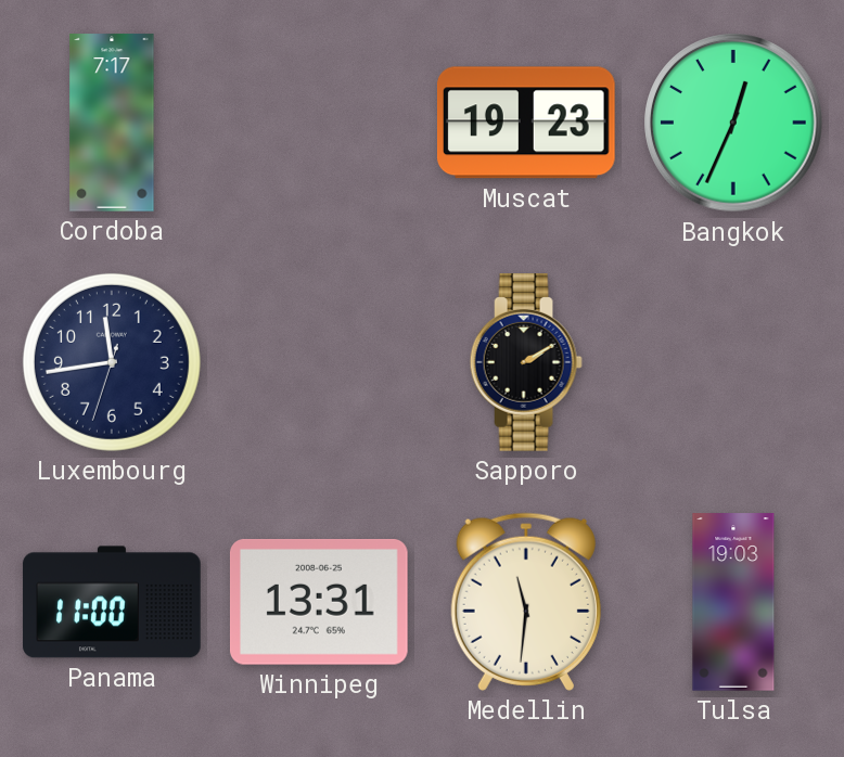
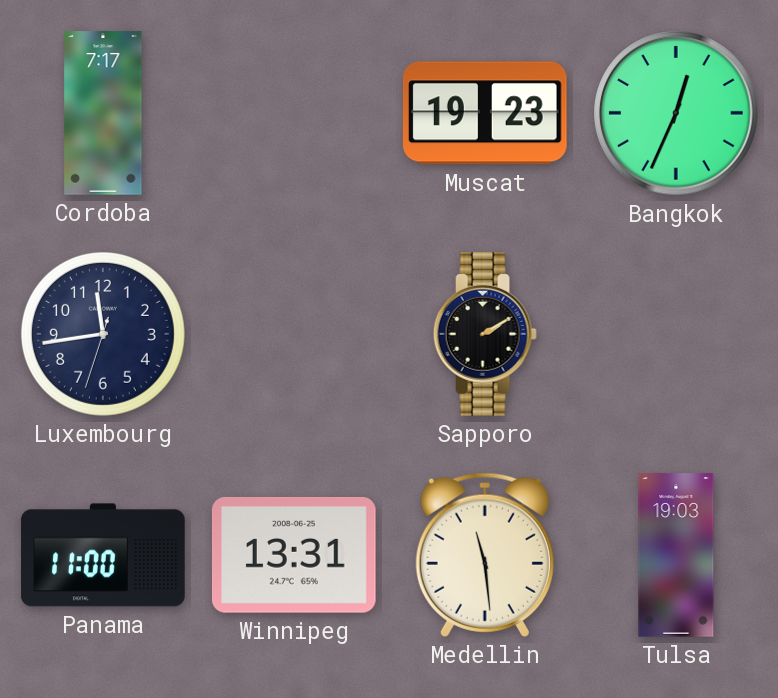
Medellin: 11:31 -> 11:29 (485, 555)
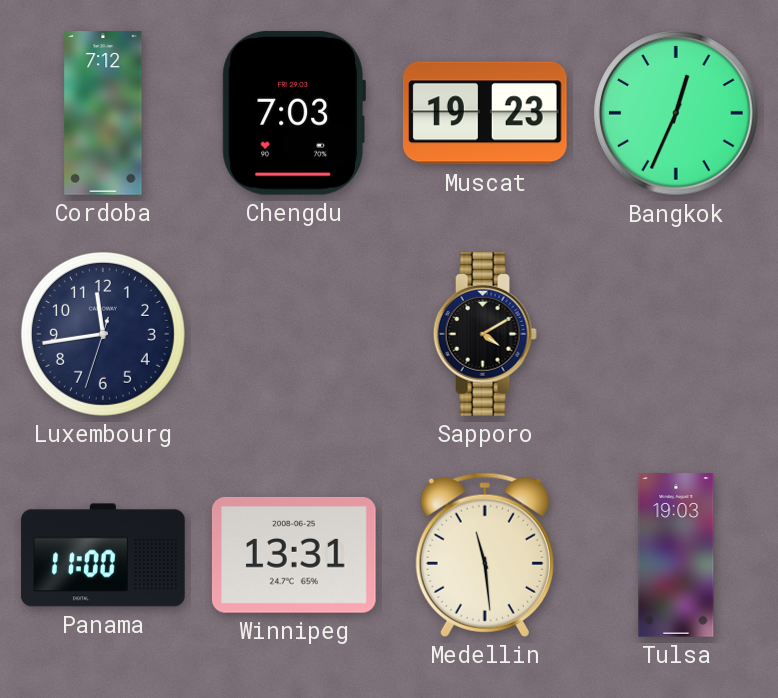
Cordoba: 7:17 -> 7:12 (103, 113)
Chengdu: none -> 7:03 (293, 113)
Sapporo: 2:10 -> 4:10 (485, 334)
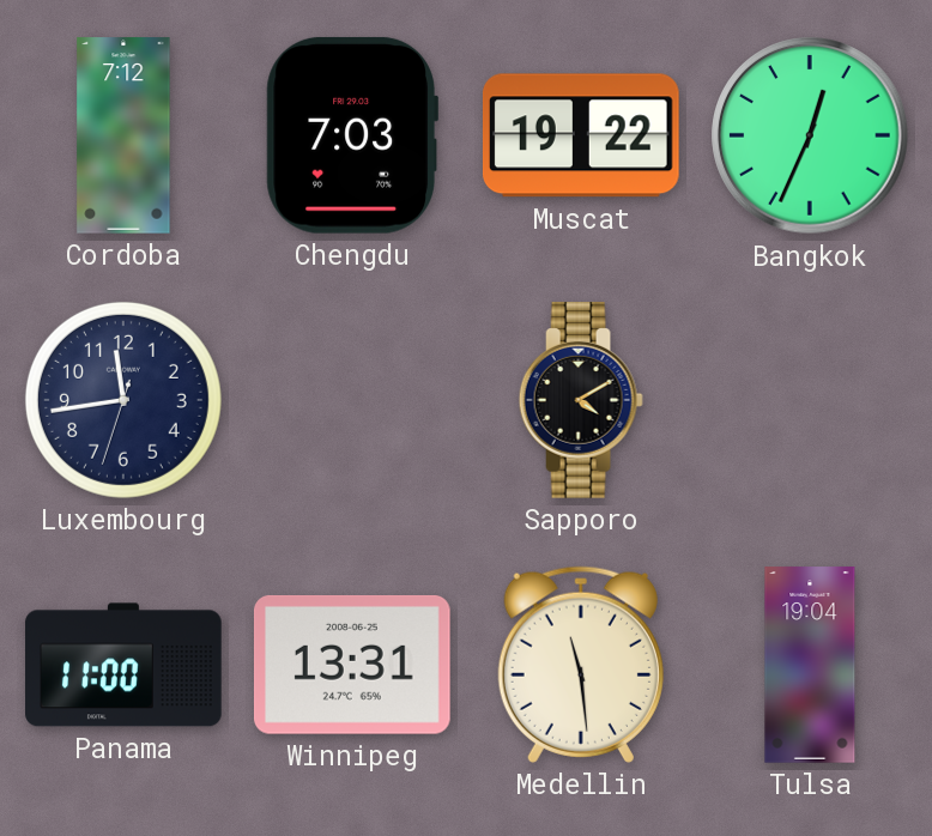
Muscat: 19:23 -> 19:22 (581, 135)
Tulsa: 19:03 -> 19:04 (810, 665)
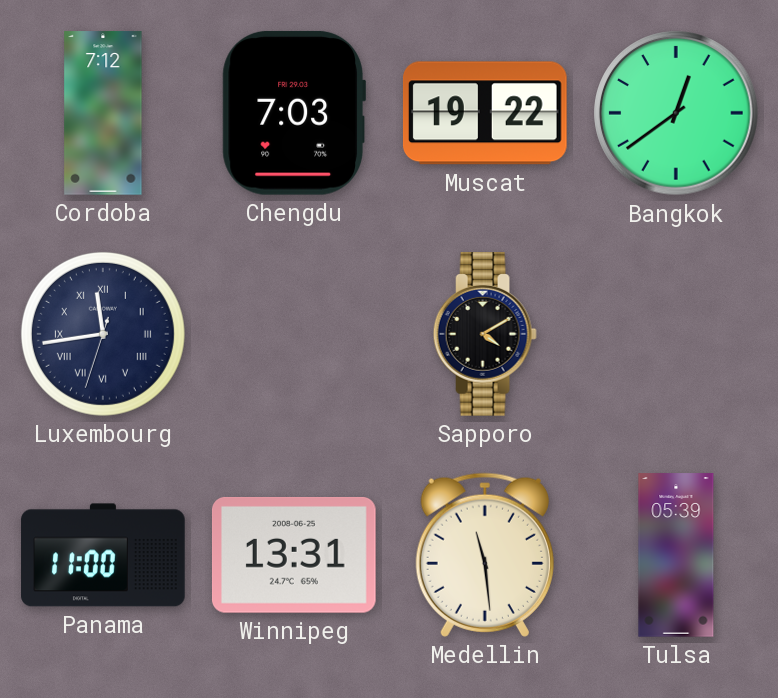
Bangkok: 12:34 -> 12:39 (676, 113)
Luxembourg numerals: Arabic -> Roman (103, 334)
Tulsa: 19:04 -> 05:39 (676, 555)
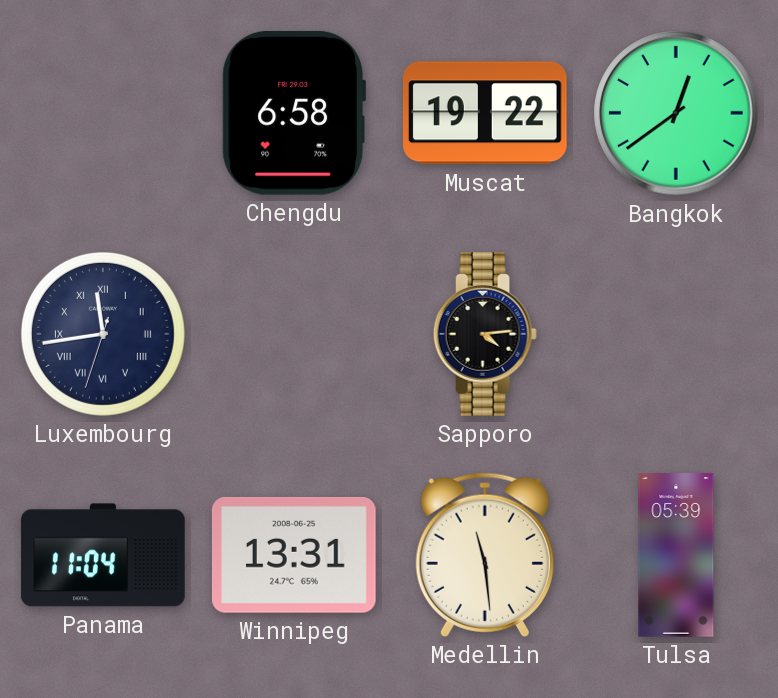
Cordoba: 7:12 -> none (103, 113)
Chengdu: 7:03 -> 6:58 (293, 113)
Sapporo: 4:10 -> 4:14 (485, 334)
Panama: 11:00 -> 11:04 (103, 555)
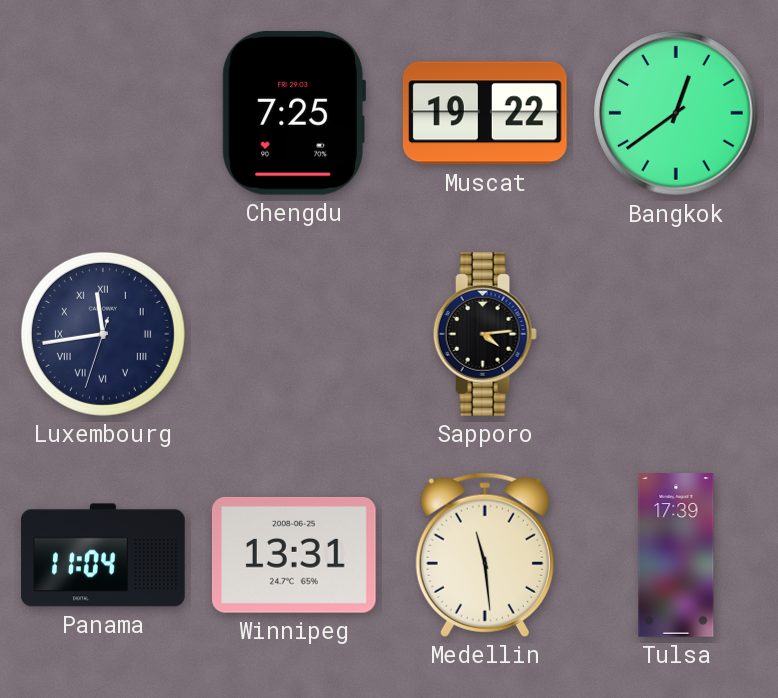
Chengdu: 6:58 -> 7:25 (293, 113)
Tulsa: 05:39 -> 17:39 (676, 555)
